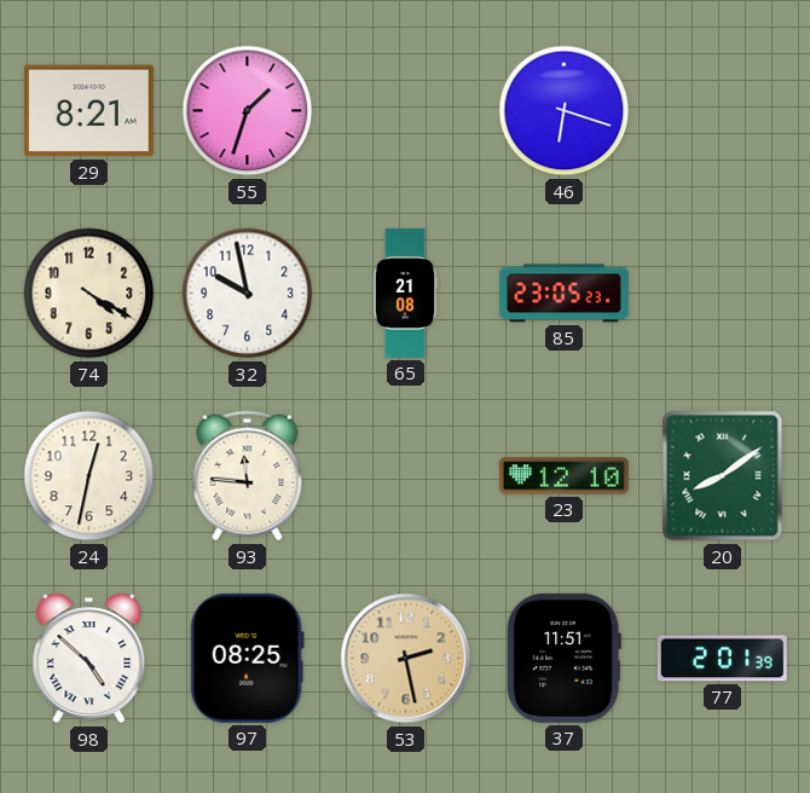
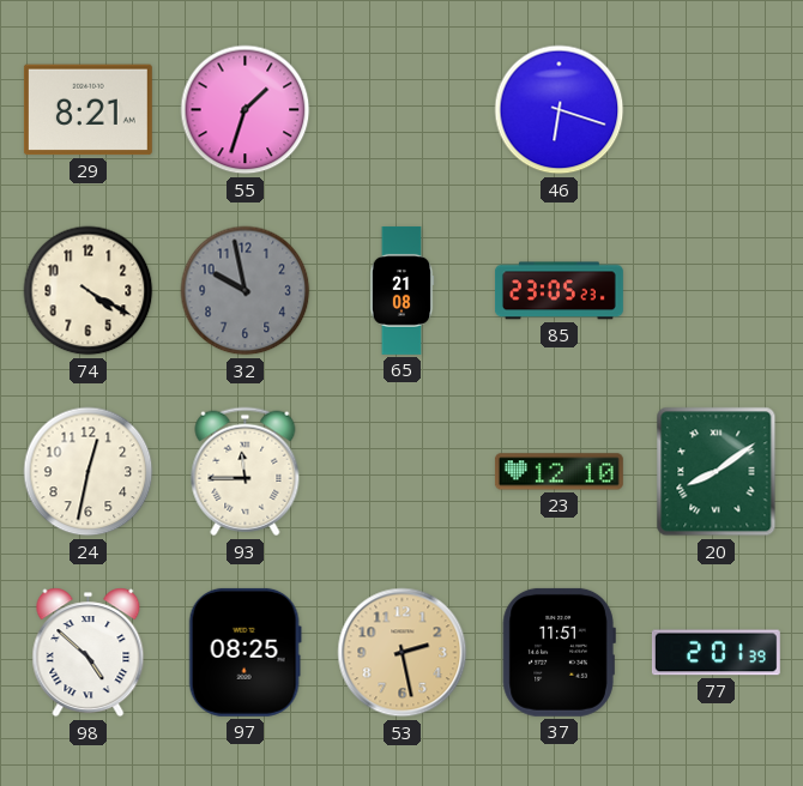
32 dial: white -> grey (246, 291)
93: 11:46 -> 11:45 (246, 472)
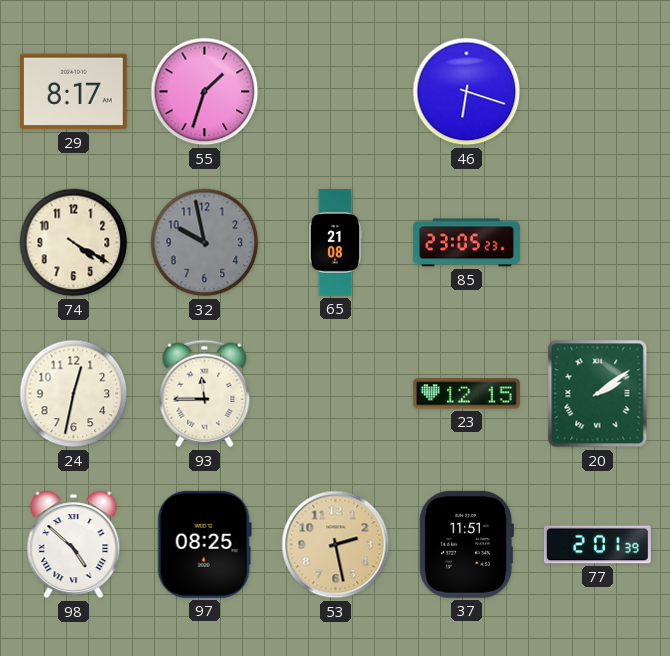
29: 8:21 -> 8:17 (73, 92)
23: 12:10 -> 12:15 (466, 394)
20: 8:09 -> 2:09 (598, 394)
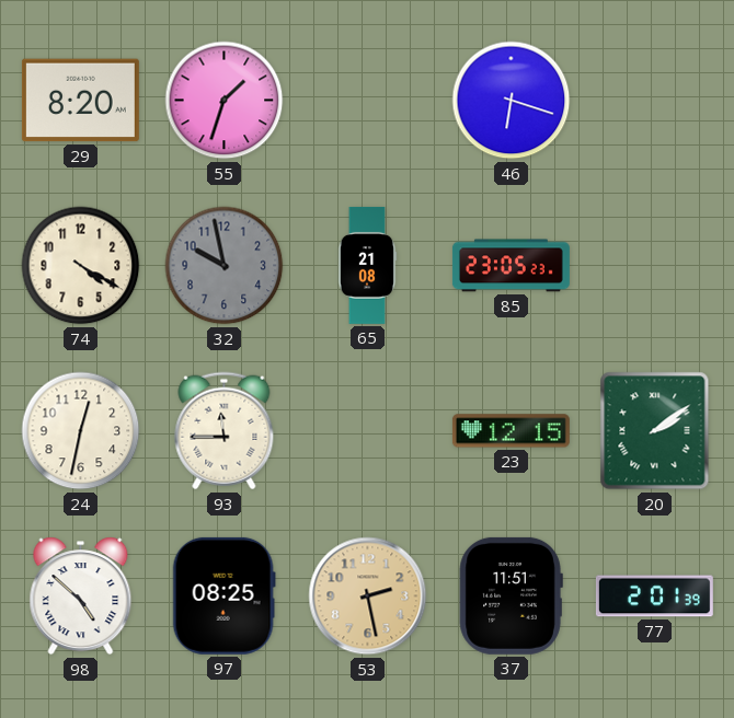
29: 8:17 -> 8:20 (80, 101)
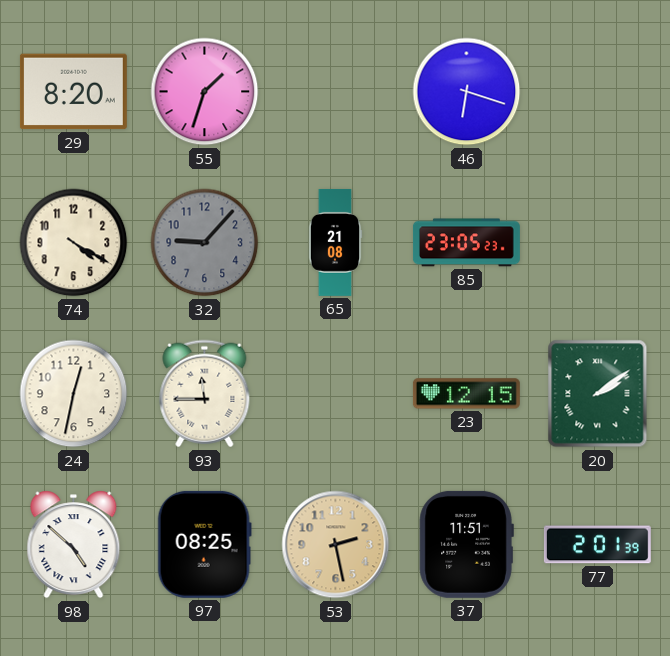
32: 9:58 -> 9:07 (205, 243)
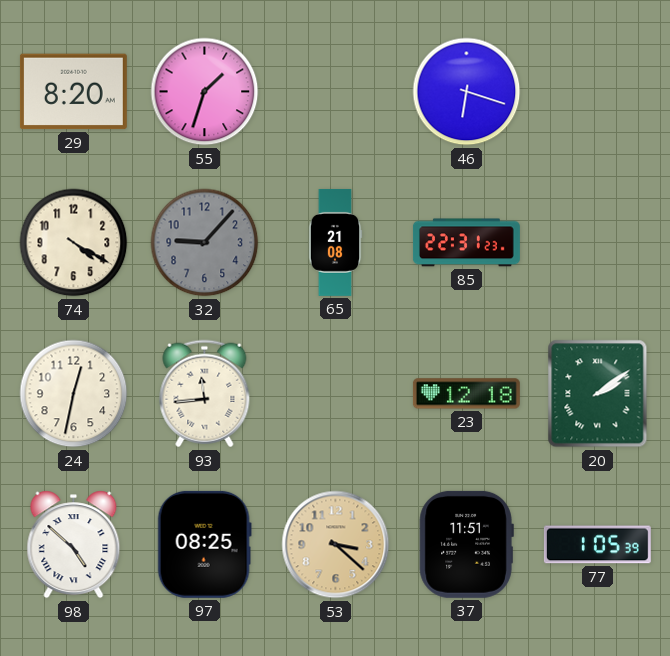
85: 23:05 -> 22:31 (466, 243)
93: 11:45 -> 11:44 (205, 394)
23: 12:15 -> 12:18 (466, 394)
53: 2:28 -> 3:22 (336, 545)
77: 2:01 -> 1:05 (597, 545)
